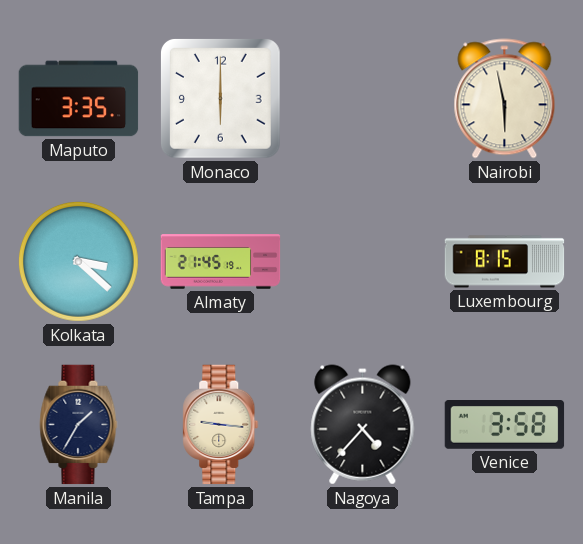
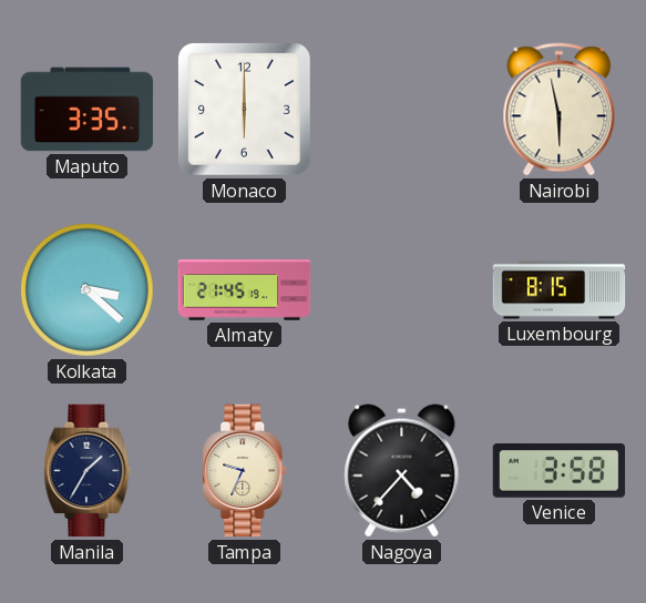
Tampa: 9:16 -> 9:34 (245, 471)
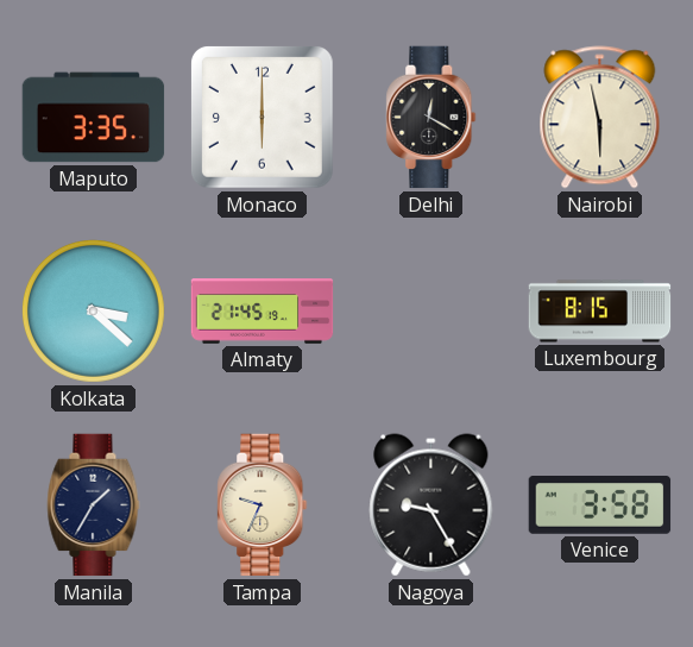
Delhi: none -> 12:20 (431, 118)
Nagoya: 4:37 -> 9:25 (431, 505)
